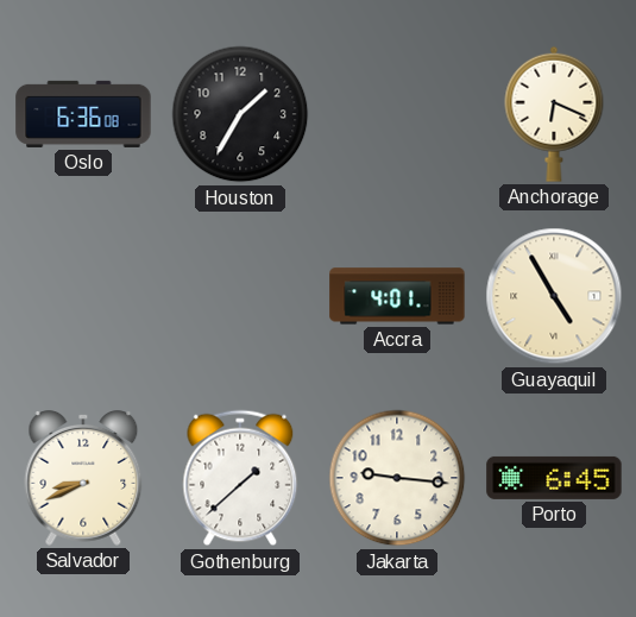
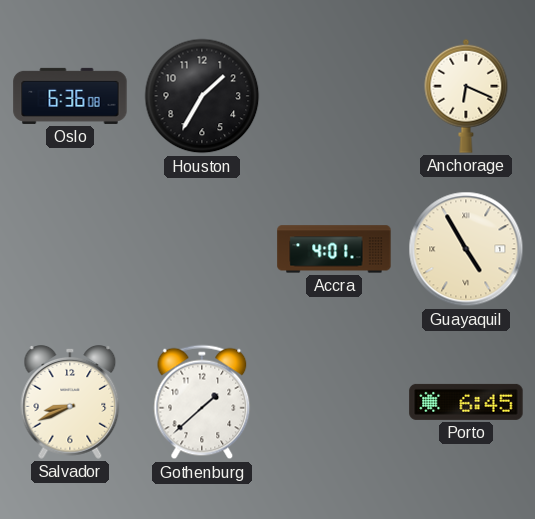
Jakarta: 9:16 -> none (397, 478)
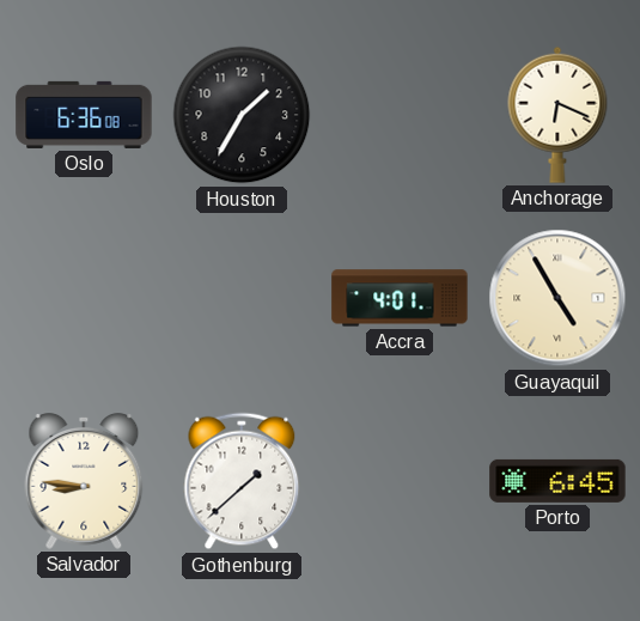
Salvador: 8:41 -> 8:46 (84, 482)
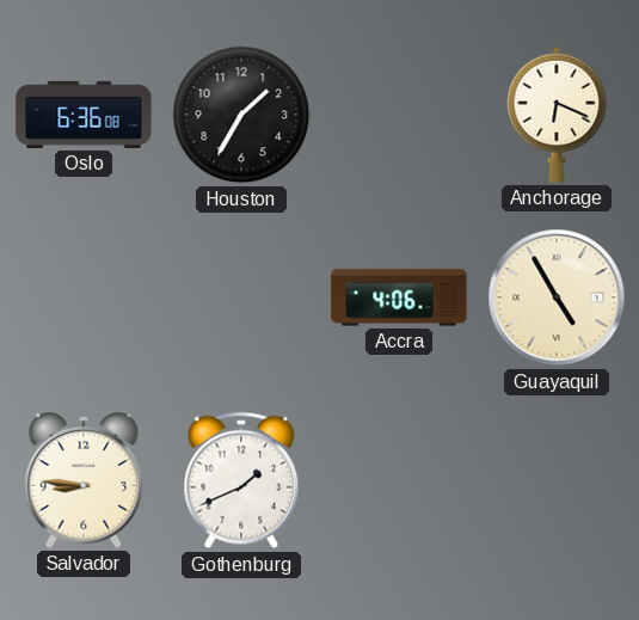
Accra: 4:01 -> 4:06 (399, 297)
Gothenburg: 1:38 -> 1:41 (241, 480)
Porto: 6:45 -> none (557, 481)
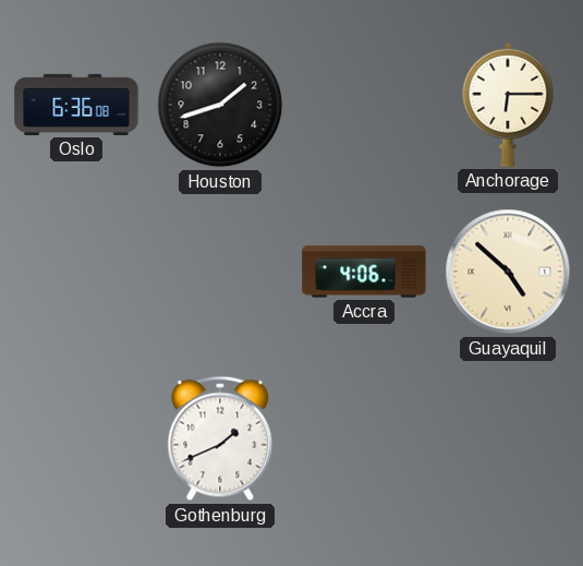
Houston: 1:35 -> 1:42 (220, 105)
Anchorage: 6:19 -> 6:15 (508, 105)
Guayaquil: 4:55 -> 4:52 (508, 272)
Salvador: 8:46 -> none (84, 481)
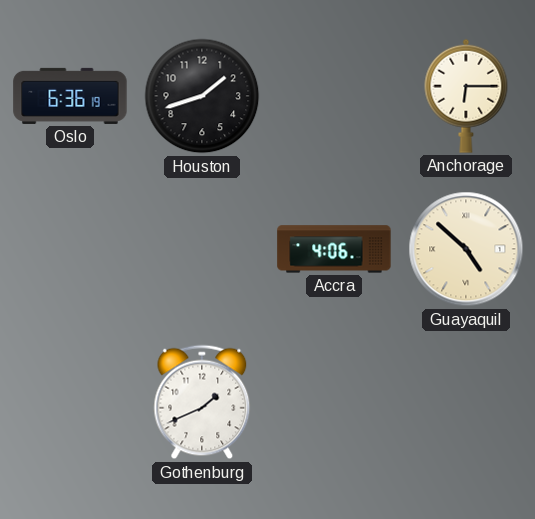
Oslo: 6:36:08 -> 6:36:19 (70, 96)
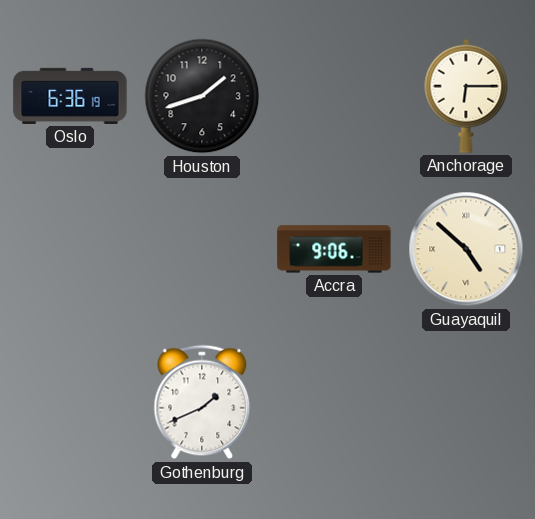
Accra: 4:06 -> 9:06 (334, 249)
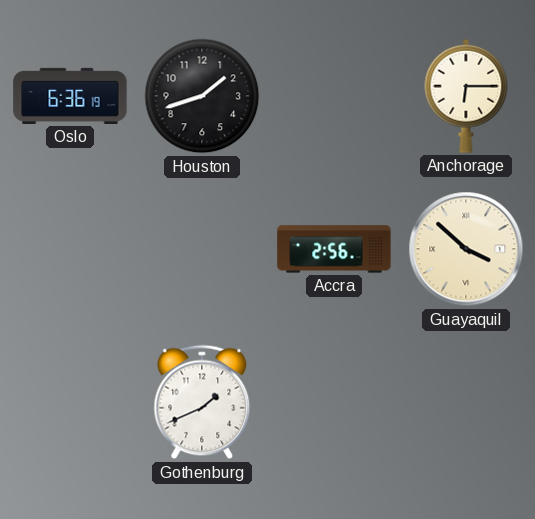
Accra: 9:06 -> 2:56 (334, 249)
Guayaquil: 4:52 -> 3:52 (466, 249)
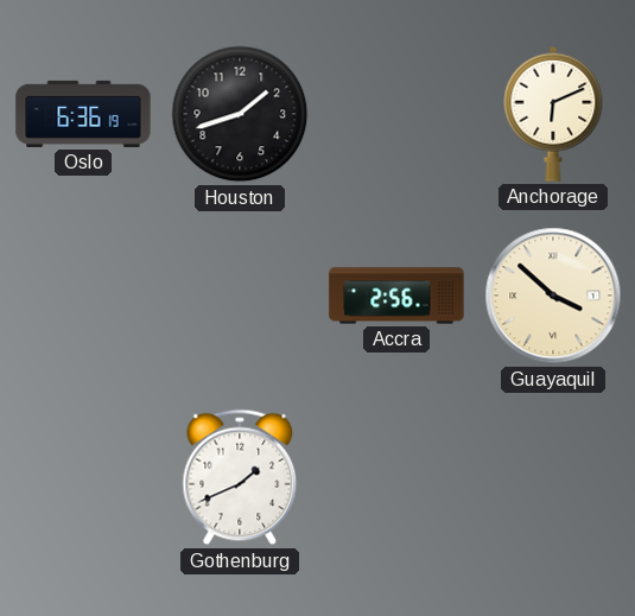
Anchorage: 6:15 -> 6:11 (553, 114)
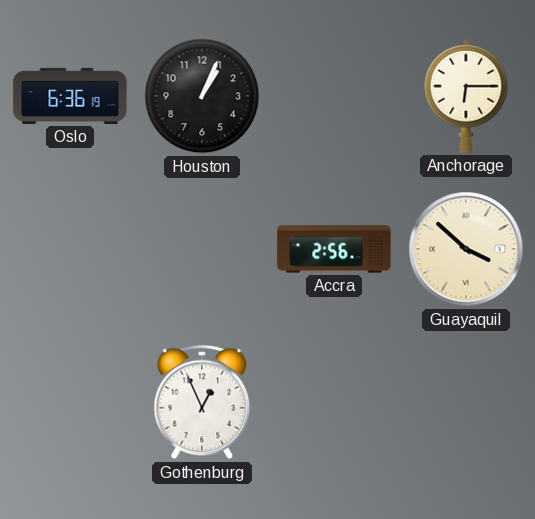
Houston: 1:42 -> 1:04 (202, 96)
Anchorage: 6:11 -> 6:15 (466, 96)
Gothenburg: 1:41 -> 12:56 (202, 402)
